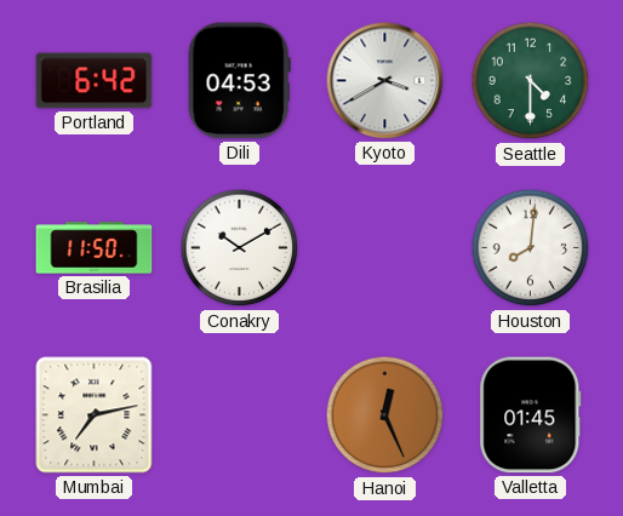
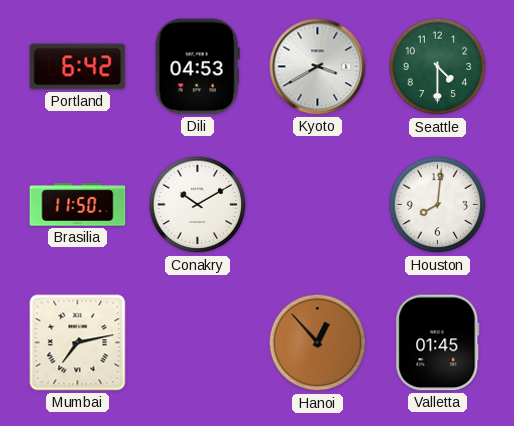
Hanoi: 12:26 -> 12:53 (318, 343)
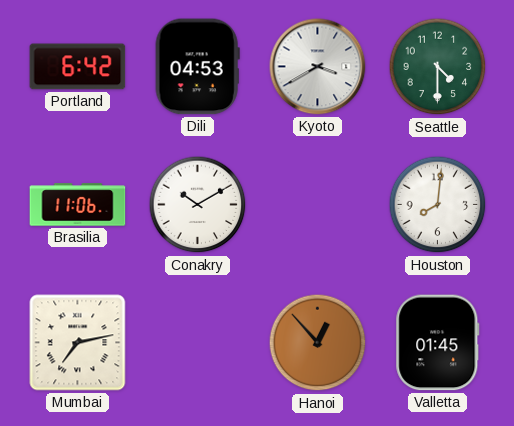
Brasilia: 11:50 -> 11:06 (78, 205)
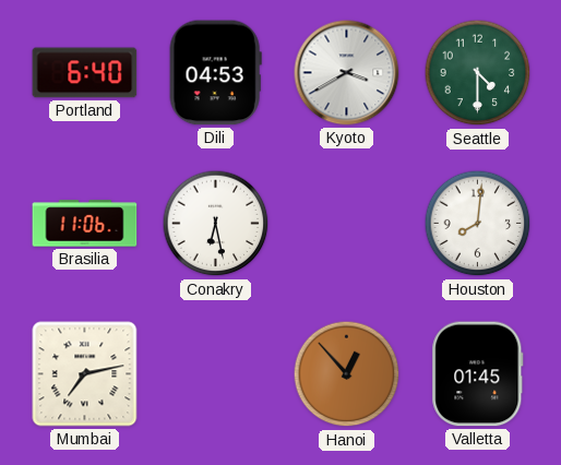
Portland: 6:42 -> 6:40 (85, 73)
Conakry: 10:10 -> 6:28 (216, 224)
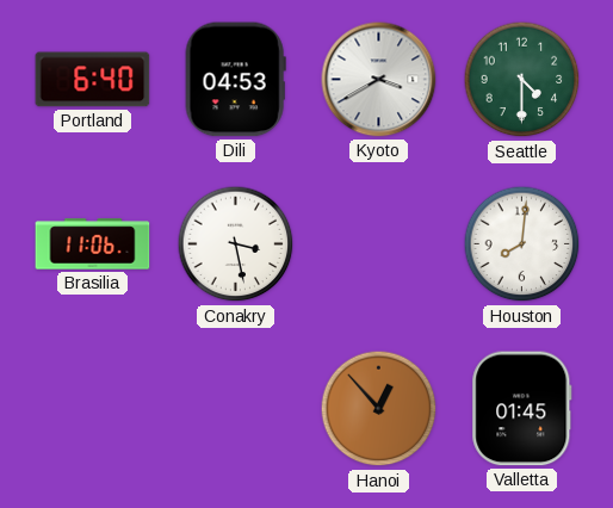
Conakry: 6:28 -> 3:28 (236, 244)
Mumbai: 7:13 -> none (85, 374)
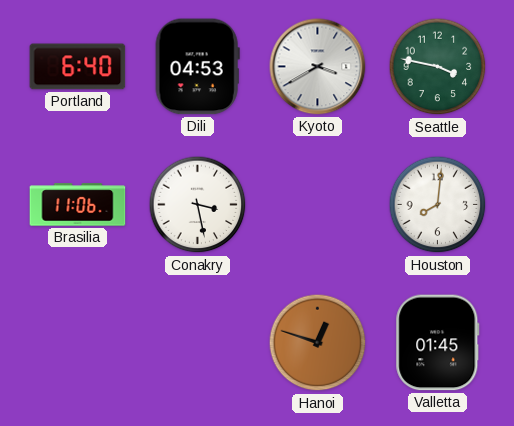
Seattle: 4:30 -> 3:47 (438, 67)
Hanoi: 12:53 -> 12:48 (318, 343)
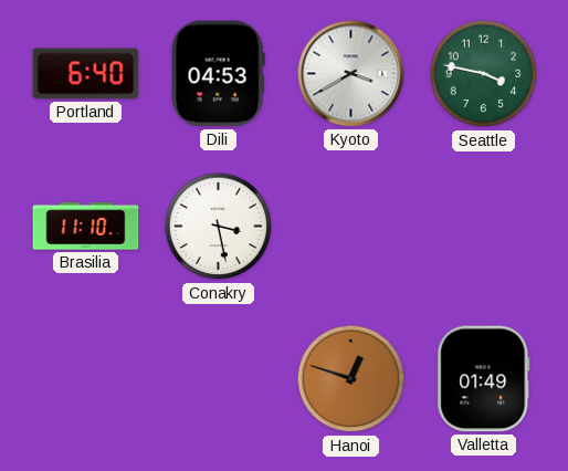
Brasilia: 11:06 -> 11:10 (86, 227)
Houston: 8:01 -> none (438, 205)
Valletta: 01:45 -> 01:49 (484, 379)
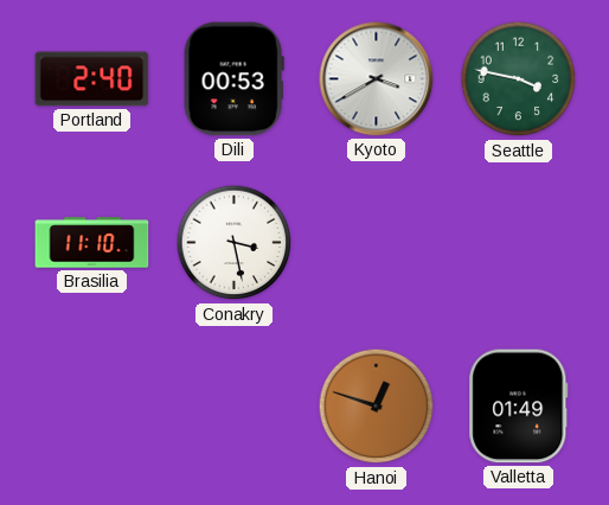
Portland: 6:40 -> 2:40 (92, 79)
Dili: 04:53 -> 00:53 (233, 79)
